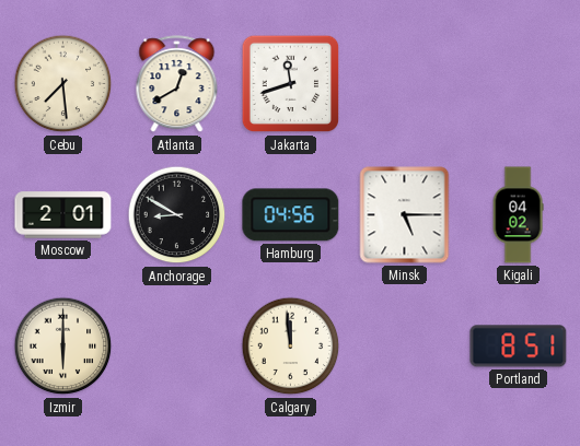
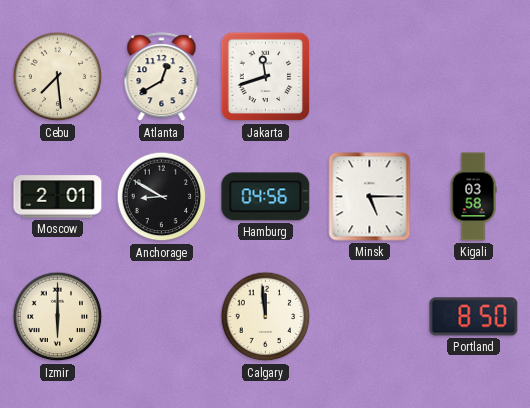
Kigali: 04:02 -> 03:58 (473, 197)
Portland: 8:51 -> 8:50 (474, 317)
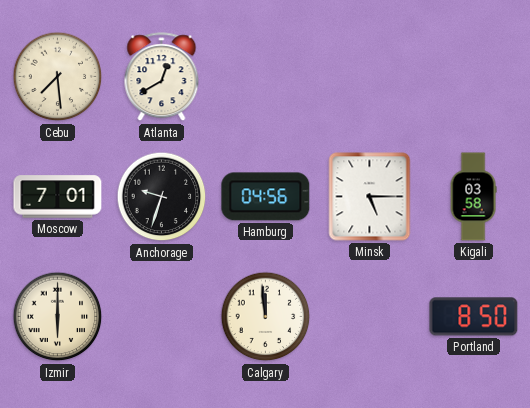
Jakarta: 11:42 -> none (266, 77)
Moscow: 2:01 -> 7:01 (58, 197)
Anchorage: 8:50 -> 9:33 (162, 197)
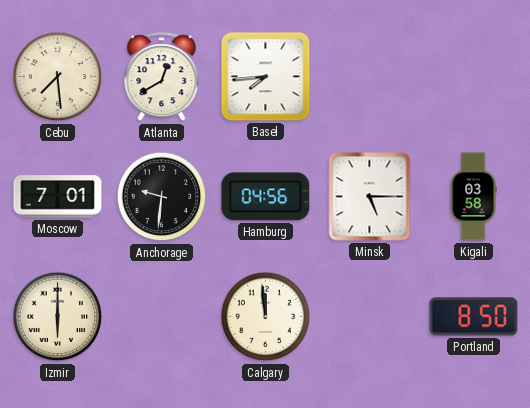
Basel: none -> 7:44 (266, 77)
Anchorage: 9:33 -> 9:31 (162, 197)
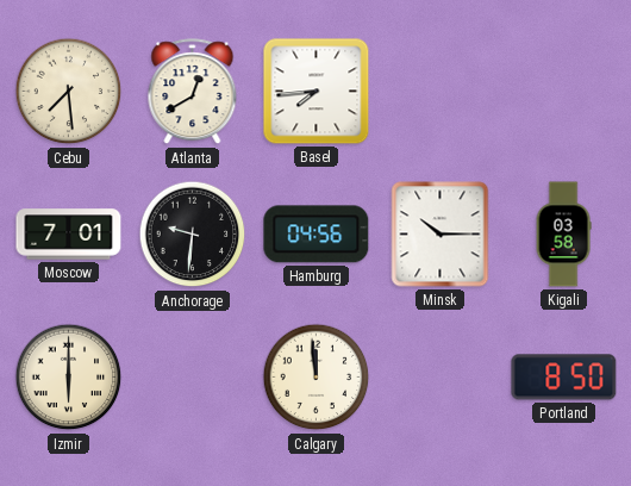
Minsk: 5:15 -> 10:15 (441, 235)
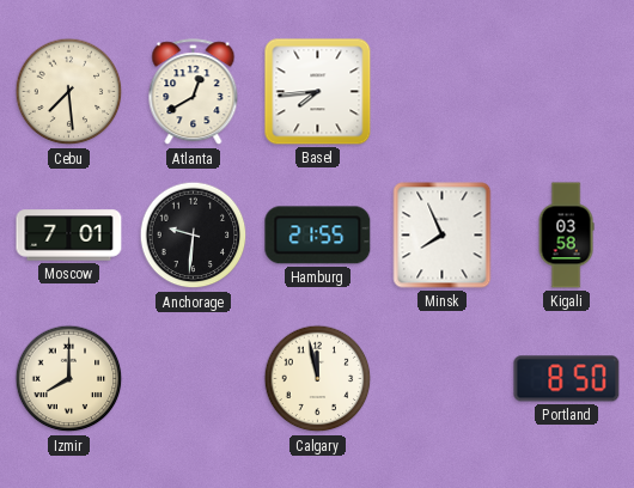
Hamburg: 04:56 -> 21:55 (318, 236)
Minsk: 10:15 -> 7:56 (443, 236)
Izmir: 6:00 -> 8:00 (69, 379)
Calgary: 11:59 -> 11:58 (318, 379)
